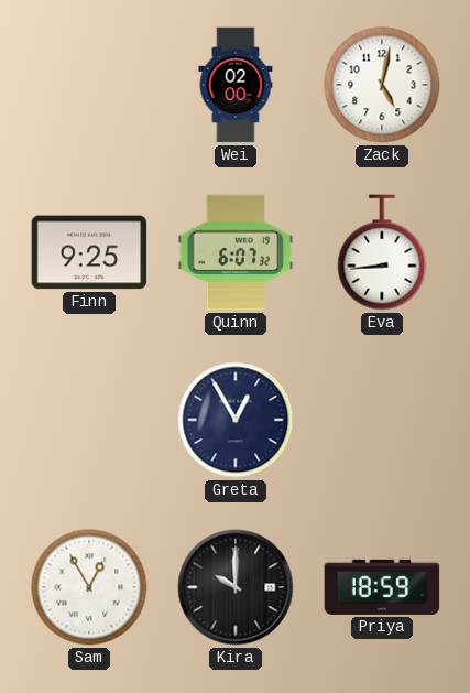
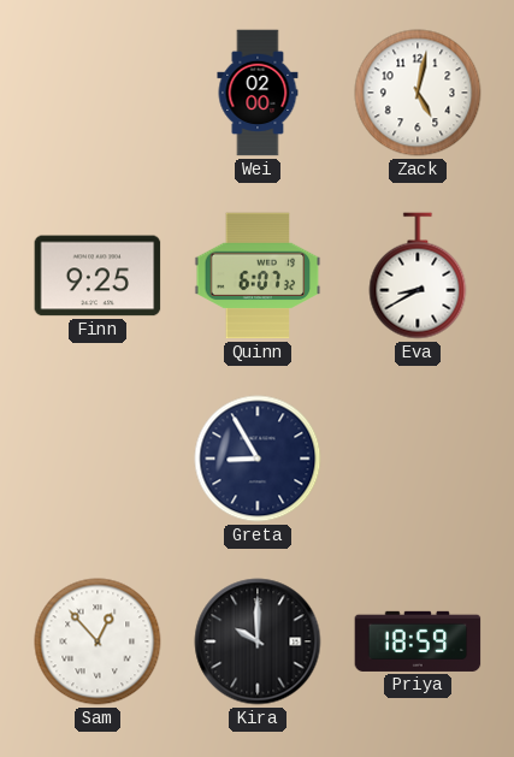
Eva: 8:44 -> 8:40 (418, 276)
Greta: 12:55 -> 8:55 (258, 459)
Sam: 12:55 -> 12:53 (98, 641)
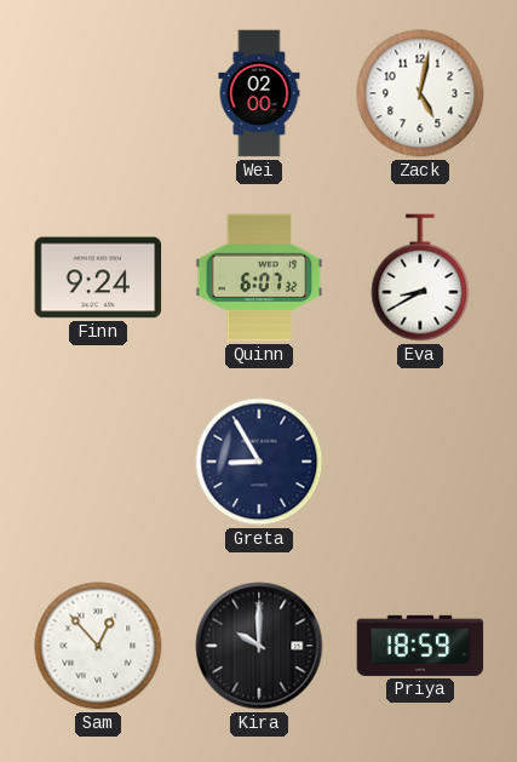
Finn: 9:25 -> 9:24 (98, 277)
